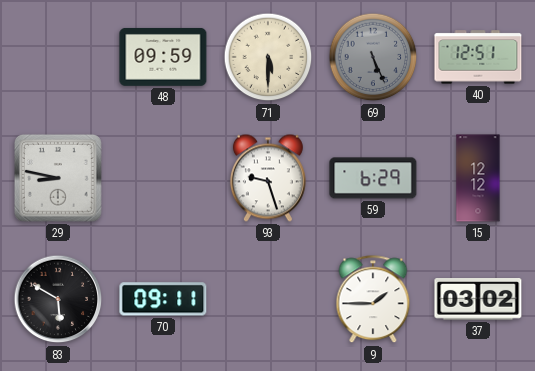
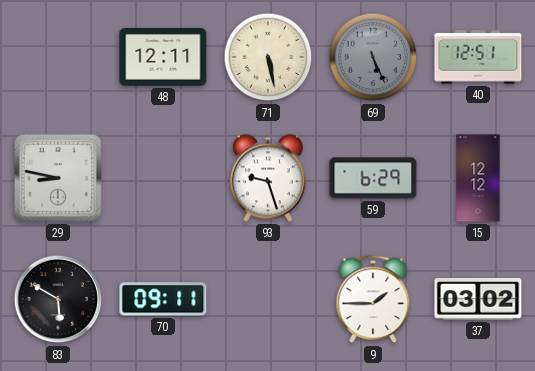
48: 09:59 -> 12:11 (163, 57)
71: 5:30 -> 5:28 (268, 57)
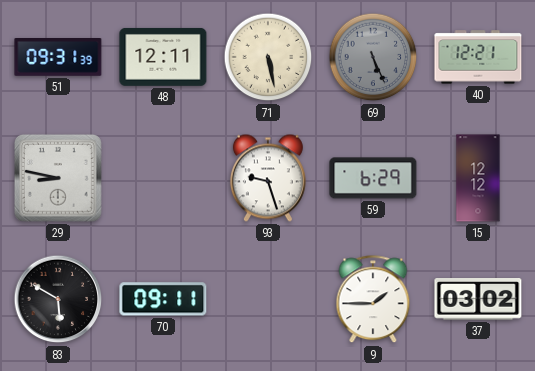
51: none -> 09:31 (58, 58)
40: 12:51 -> 12:21 (478, 57)
